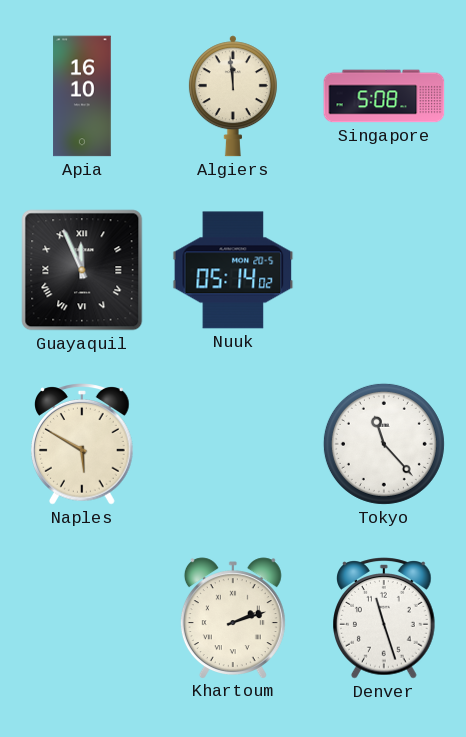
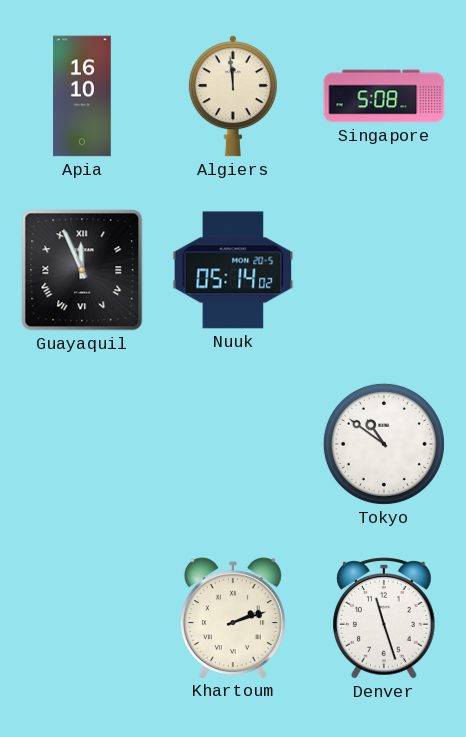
Naples: 5:50 -> none (82, 444)
Tokyo: 11:23 -> 10:51 (384, 444)
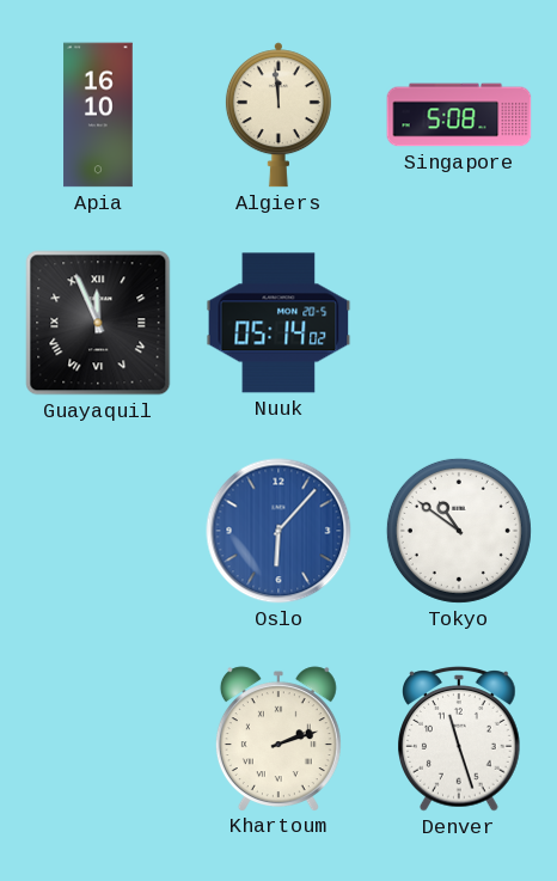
Oslo: none -> 6:07 (278, 531)
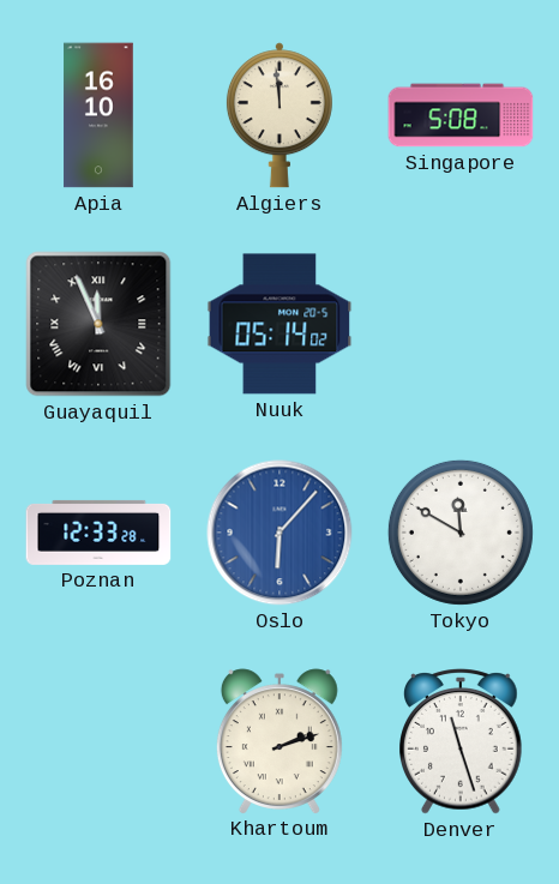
Poznan: none -> 12:33 (98, 533)
Tokyo: 10:51 -> 11:50 (461, 533)
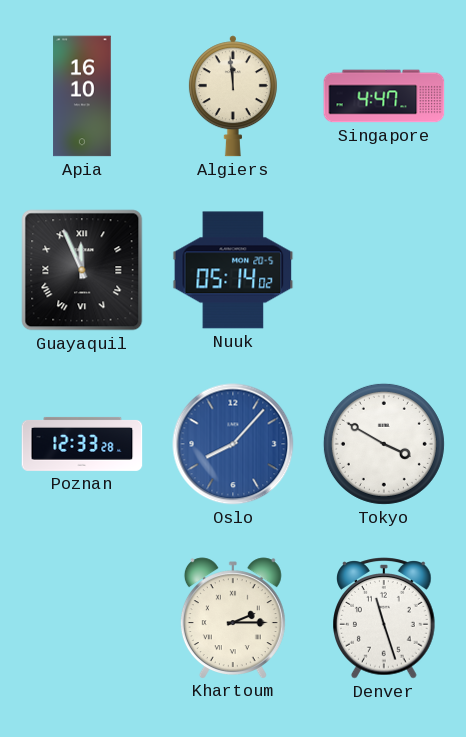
Singapore: 5:08 -> 4:47 (384, 96)
Oslo: 6:07 -> 8:07 (233, 444)
Tokyo: 11:50 -> 3:50 (384, 444)
Khartoum: 2:12 -> 2:15 (233, 618)
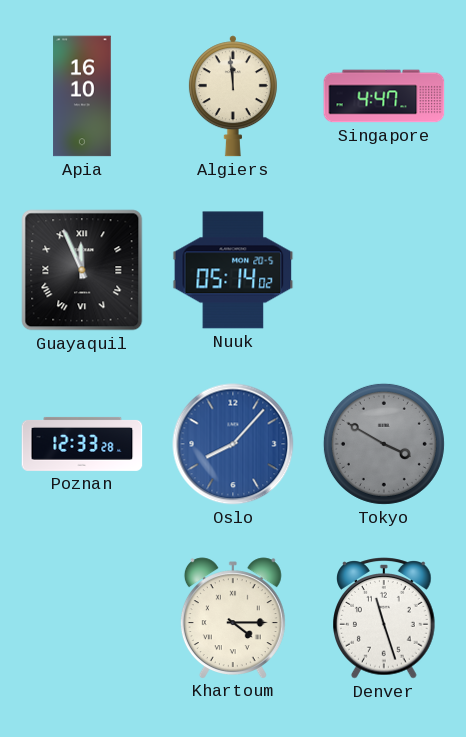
Tokyo dial: white -> grey (384, 444)
Khartoum: 2:15 -> 4:15 (233, 618)
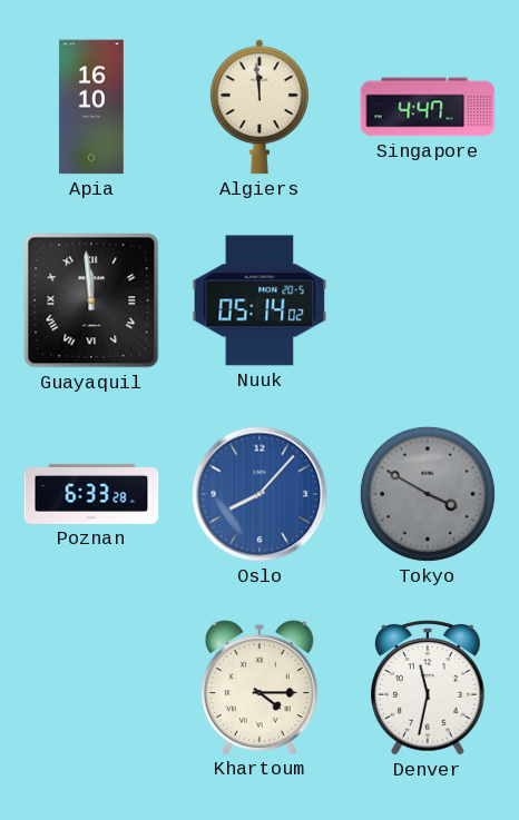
Guayaquil: 11:56 -> 11:59 (91, 300)
Poznan: 12:33 -> 6:33 (91, 494)
Denver: 11:27 -> 11:32 (428, 688)
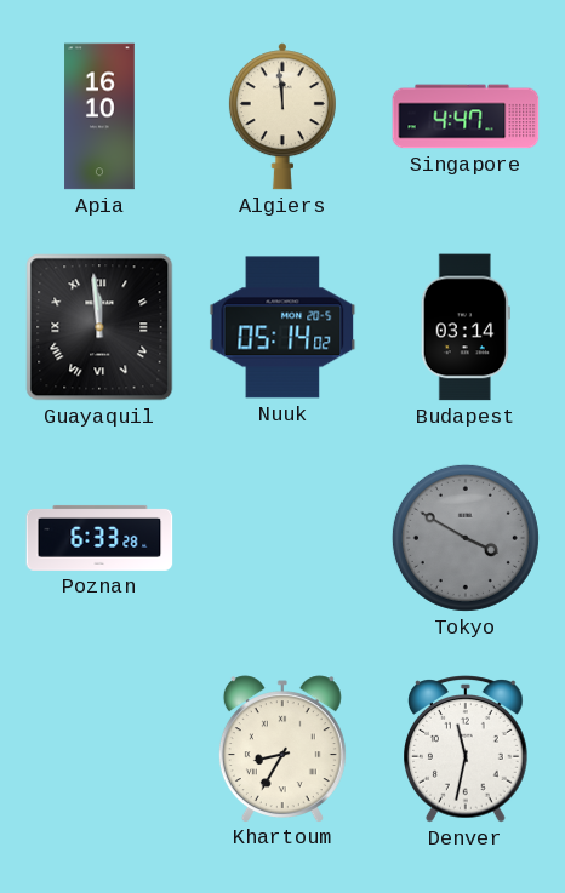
Budapest: none -> 03:14 (466, 327)
Oslo: 8:07 -> none (259, 494)
Khartoum: 4:15 -> 8:35 (282, 749)
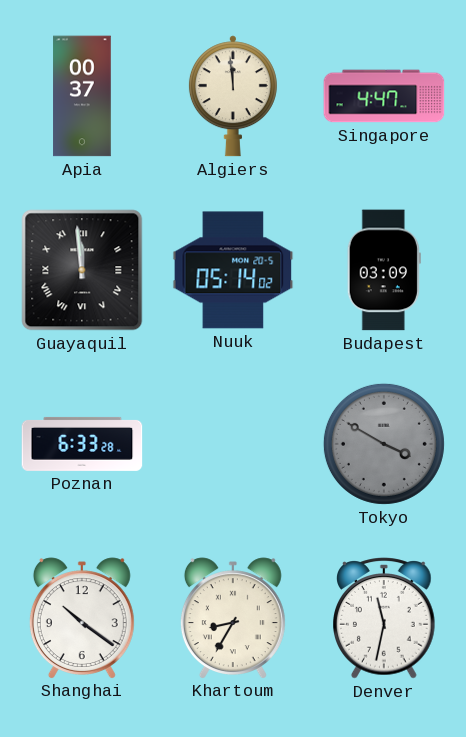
Apia: 16:10 -> 00:37 (82, 96)
Budapest: 03:14 -> 03:09 (384, 270)
Shanghai: none -> 10:21 (82, 618)
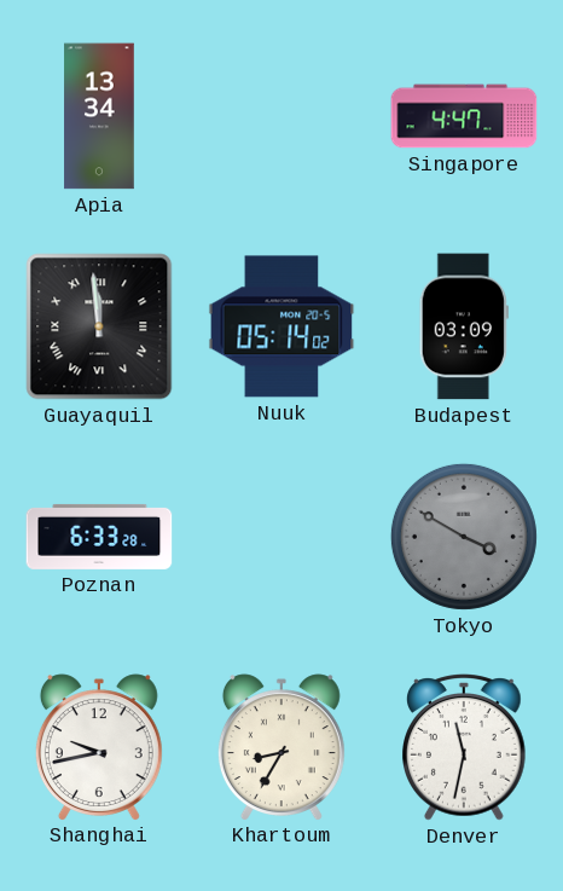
Apia: 00:37 -> 13:34 (99, 116)
Algiers: 11:59 -> none (233, 96)
Shanghai: 10:21 -> 9:43 (99, 747)
